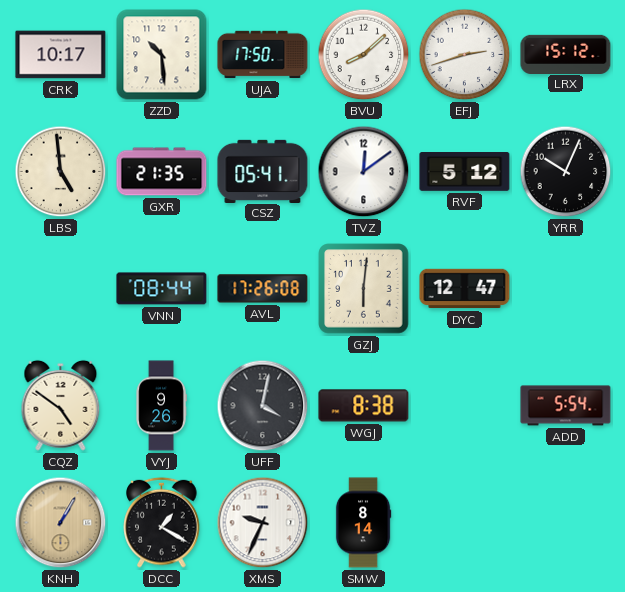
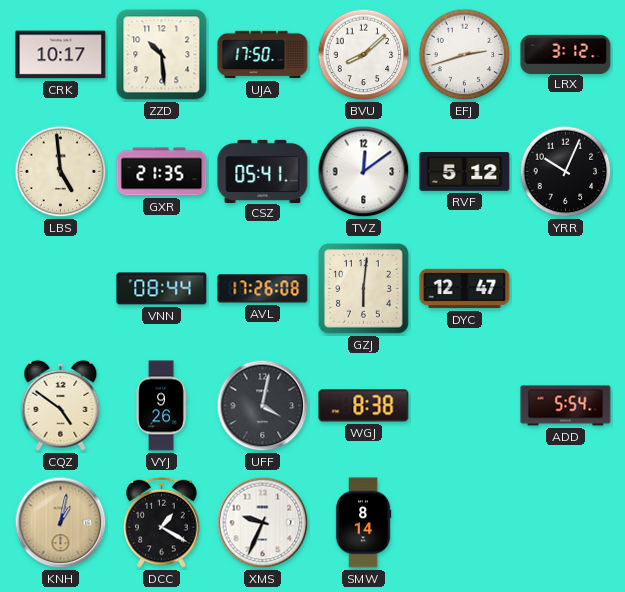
LRX: 15:12 -> 3:12 (566, 54)
KNH: 1:05 -> 1:02 (61, 523)
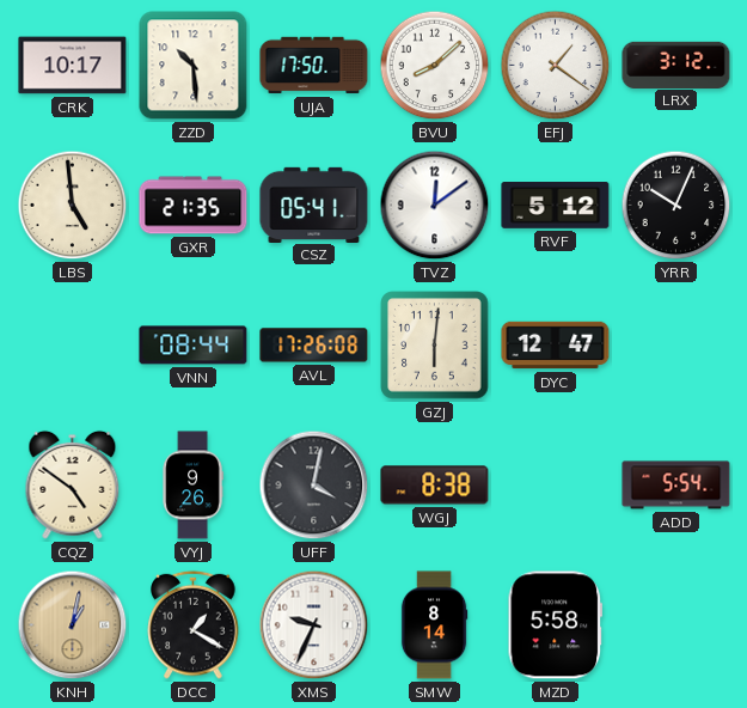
EFJ: 2:42 -> 1:21 (556, 66)
MZD: none -> 5:58 (555, 625)
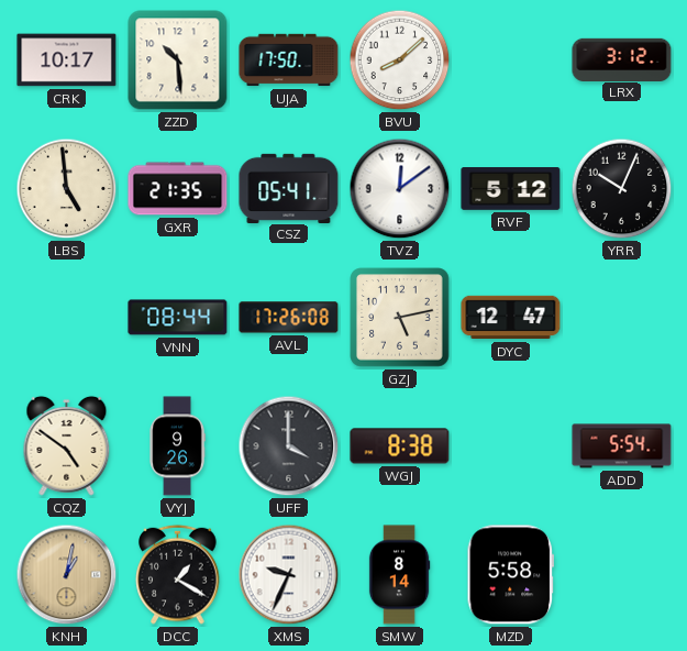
EFJ: 1:21 -> none (556, 66)
GZJ: 6:01 -> 5:13 (400, 318)
UFF: 4:02 -> 4:00 (289, 446)
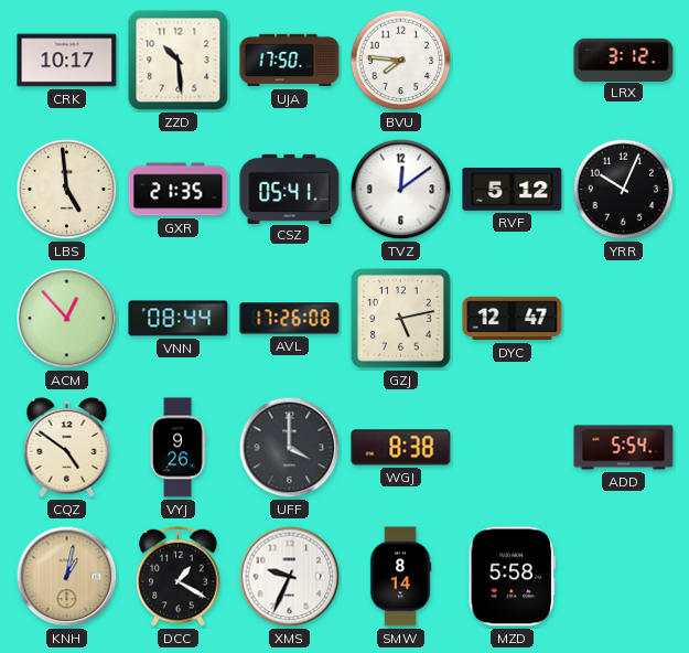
BVU: 8:08 -> 7:46 (401, 61)
ACM: none -> 12:53 (67, 319)
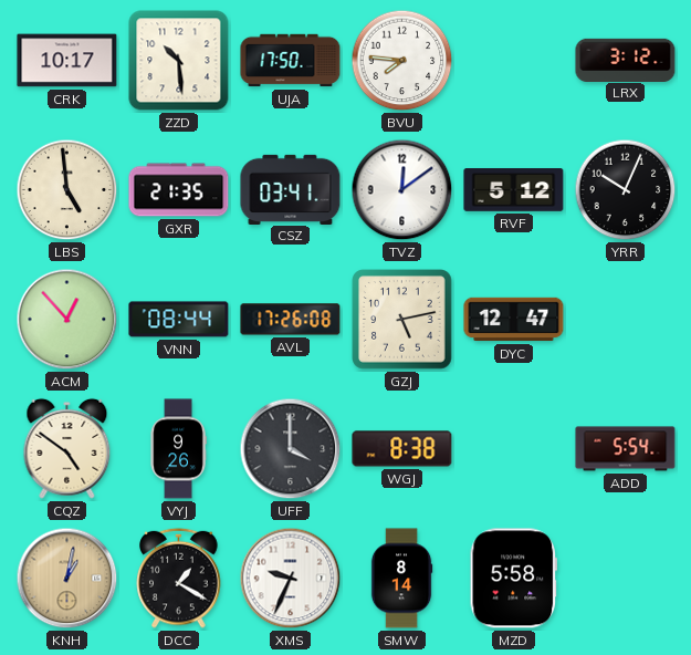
CSZ: 05:41 -> 03:41 (291, 189)
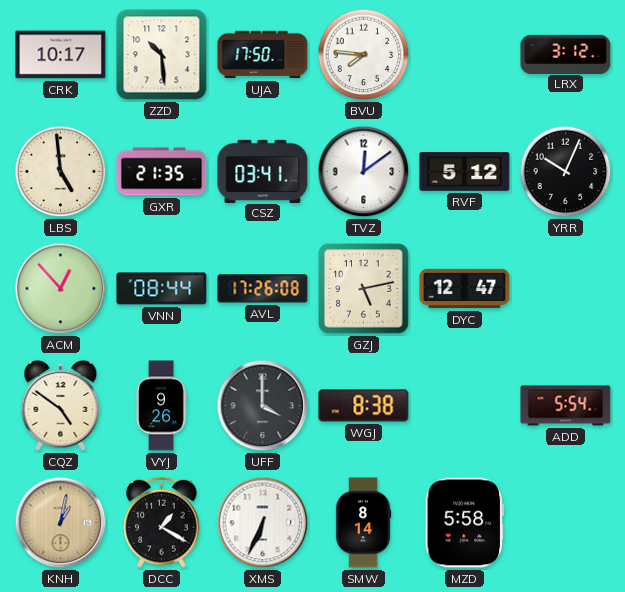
XMS: 9:34 -> 6:34 (263, 523)
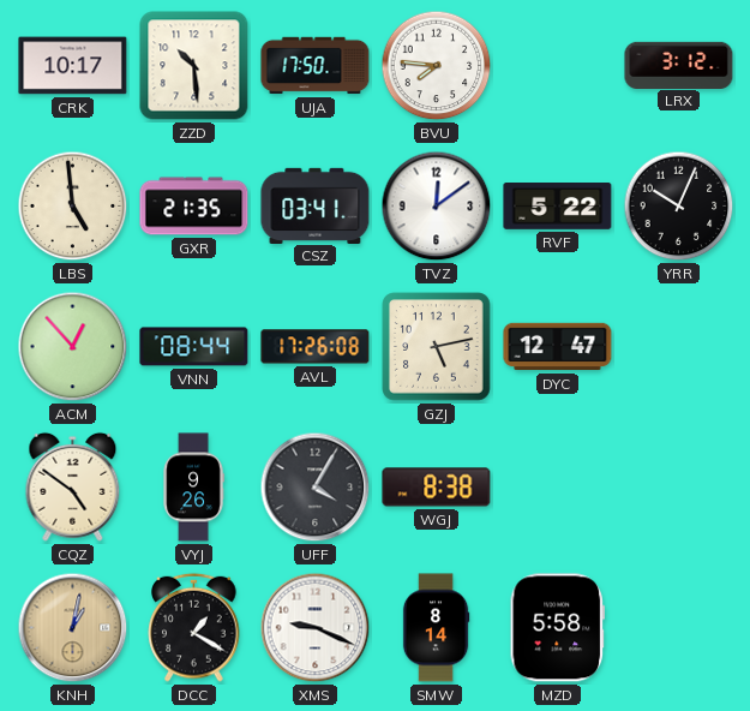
RVF: 5:12 -> 5:22 (558, 207)
UFF: 4:00 -> 4:05 (316, 488)
ADD: 5:54 -> none (566, 406)
XMS: 6:34 -> 9:19 (316, 628)
